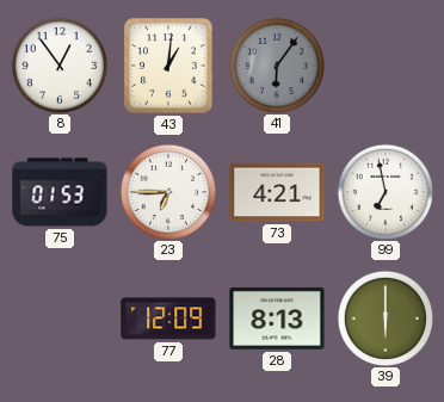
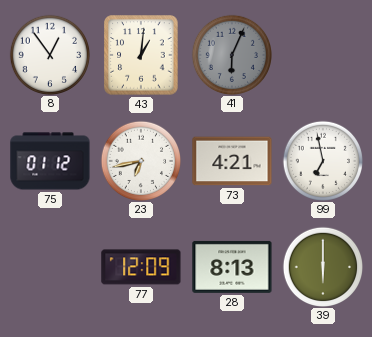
41: 6:06 -> 6:04 (231, 54)
75: 01:53 -> 01:12 (50, 161)
23: 6:45 -> 6:43 (140, 160)
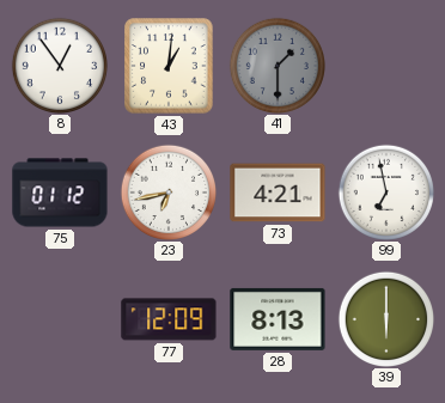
41: 6:04 -> 1:30 (276, 65)
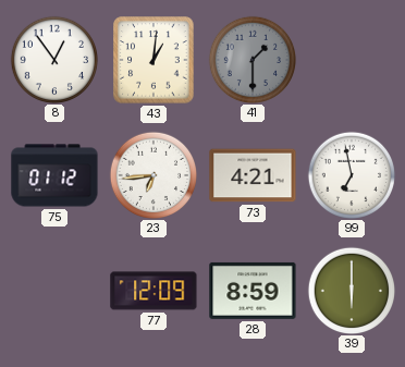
23: 6:43 -> 6:44 (152, 174)
28: 8:13 -> 8:59 (253, 291)
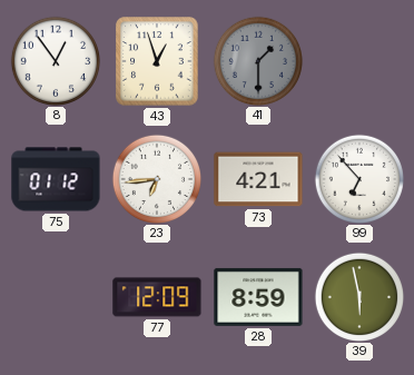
43: 1:01 -> 12:57 (157, 61)
99: 6:58 -> 6:53 (358, 178)
39: 6:00 -> 5:58 (358, 296)
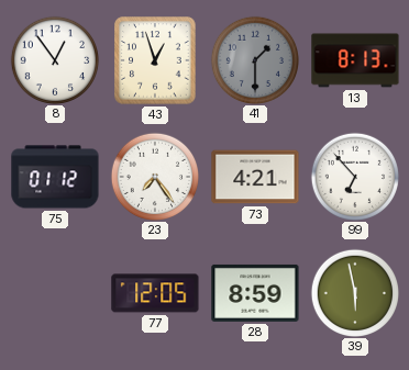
13: none -> 8:13 (355, 60)
23: 6:44 -> 7:24 (154, 176)
77: 12:09 -> 12:05 (155, 293)
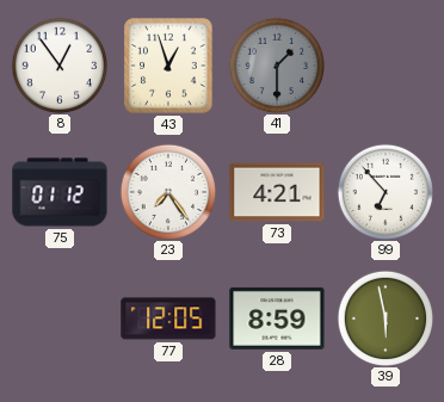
13: 8:13 -> none (355, 60)
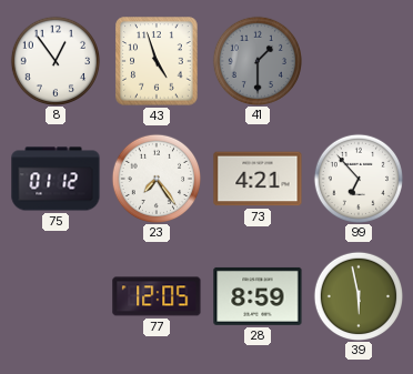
43: 12:57 -> 4:57 (157, 61)
